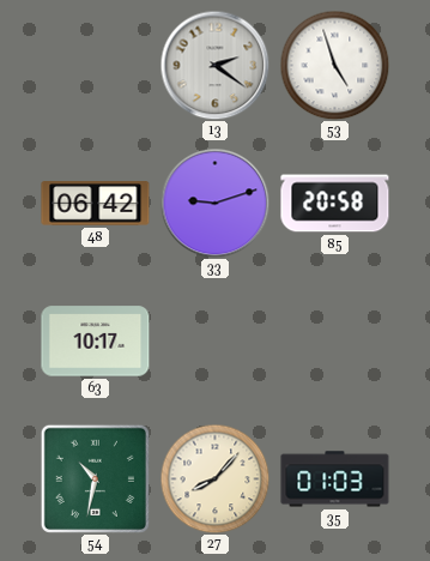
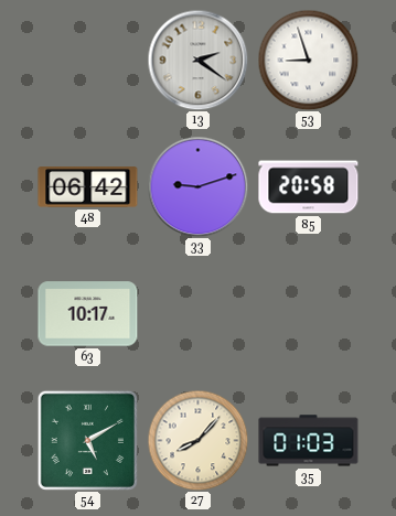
53: 4:57 -> 8:57 (308, 60)
54: 10:32 -> 5:10 (87, 440)
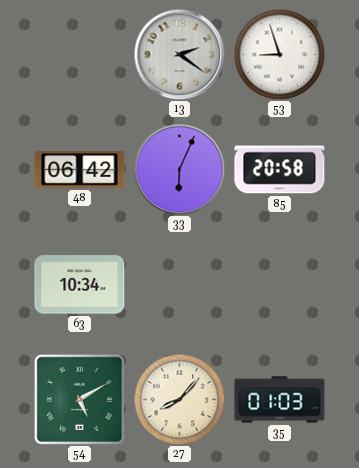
33: 9:12 -> 6:04 (179, 169)
63: 10:17 -> 10:34 (80, 285)
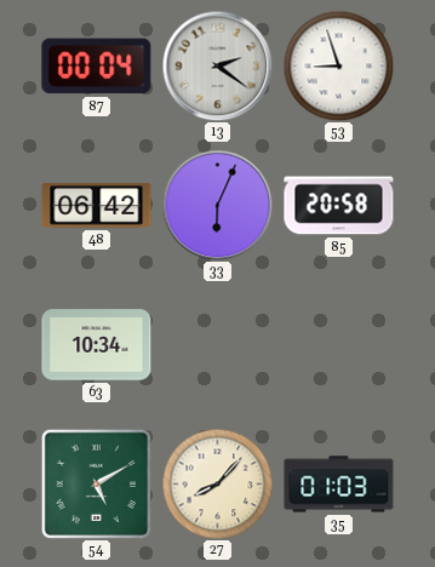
87: none -> 00:04 (97, 67)
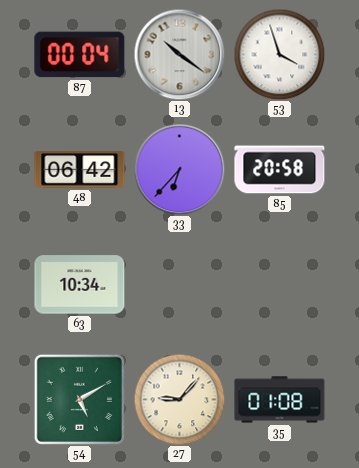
13: 2:21 -> 10:21 (179, 54)
53: 8:57 -> 3:57 (279, 54)
33: 6:04 -> 6:37 (179, 169)
27: 8:07 -> 9:07 (179, 399)
35: 01:03 -> 01:08 (280, 400)
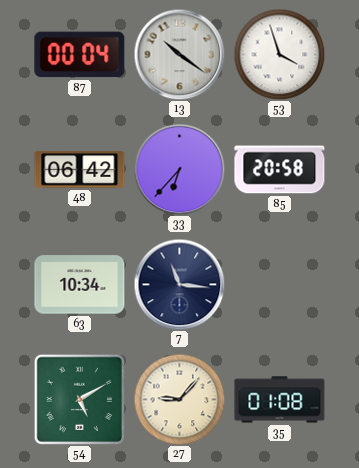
7: none -> 11:16 (179, 284)
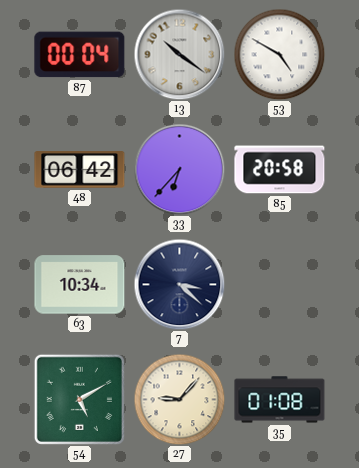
53: 3:57 -> 4:50 (279, 54)
7: 11:16 -> 3:22 (179, 284)
